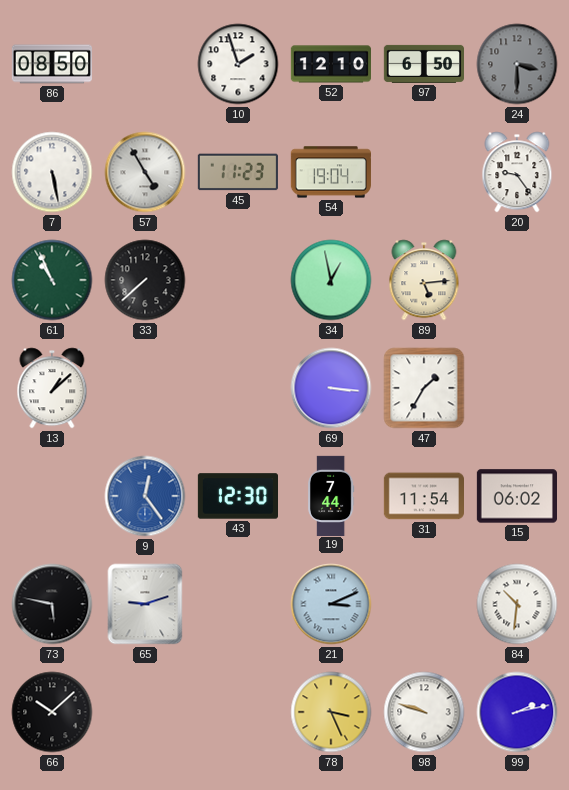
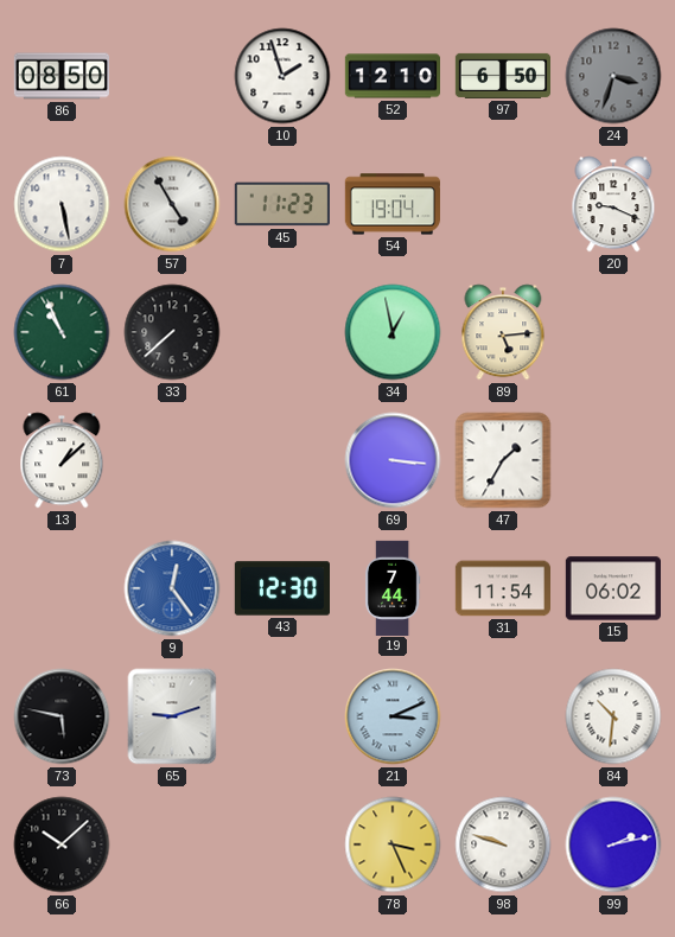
24: 3:30 -> 3:33 (613, 76)
20: 9:24 -> 9:19 (613, 204)
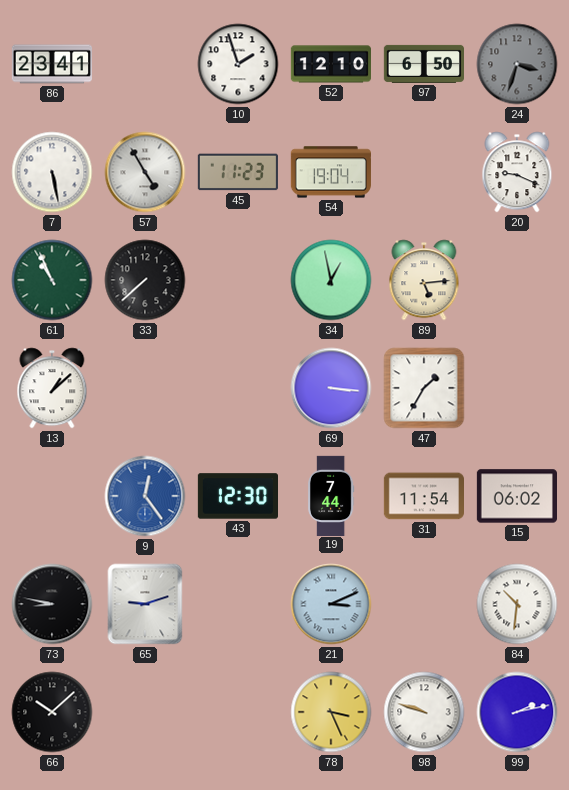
86: 08:50 -> 23:41 (51, 64)
73: 5:47 -> 8:47 (52, 604)
